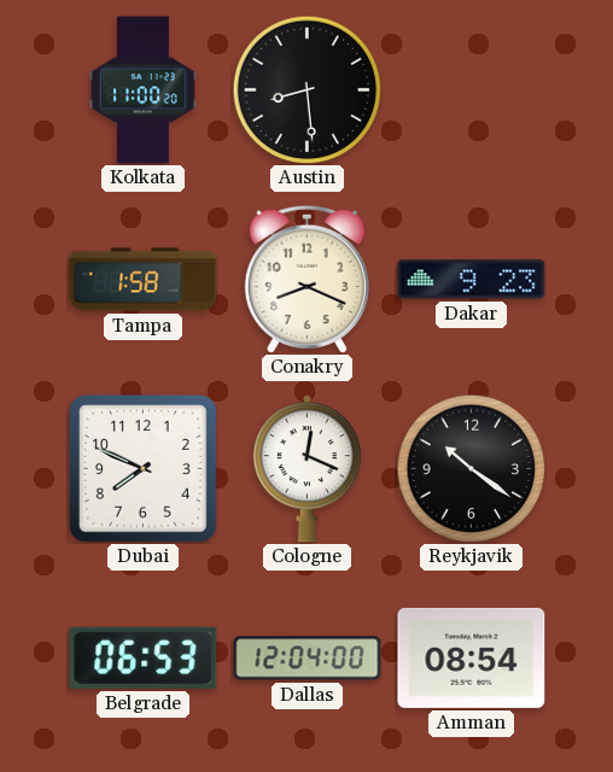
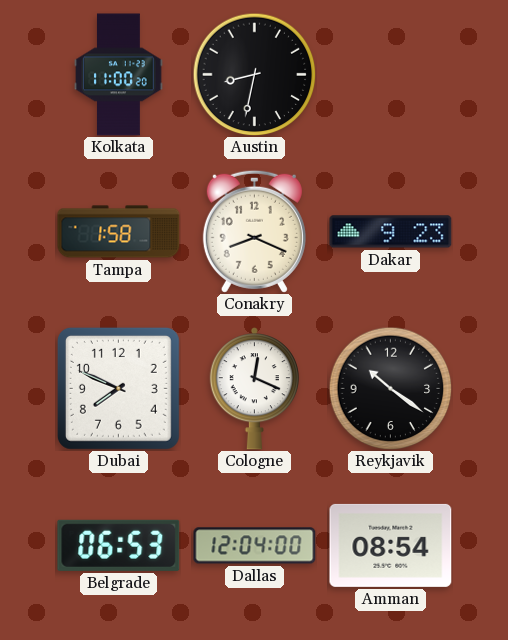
Austin: 8:29 -> 8:32 (254, 74)
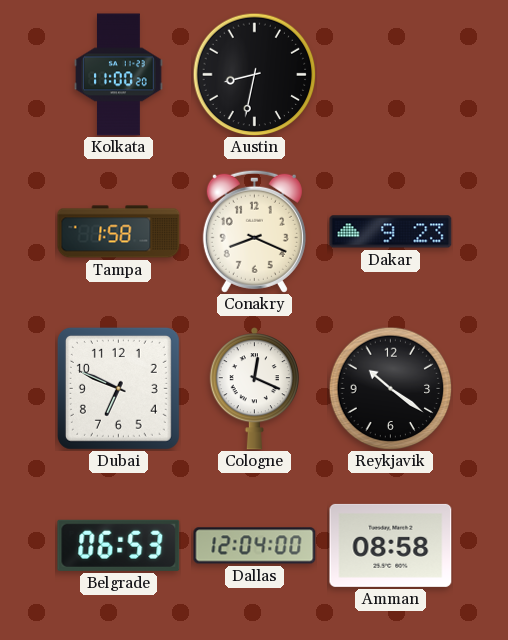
Dubai: 7:49 -> 6:49 (118, 388)
Amman: 08:54 -> 08:58 (391, 545)
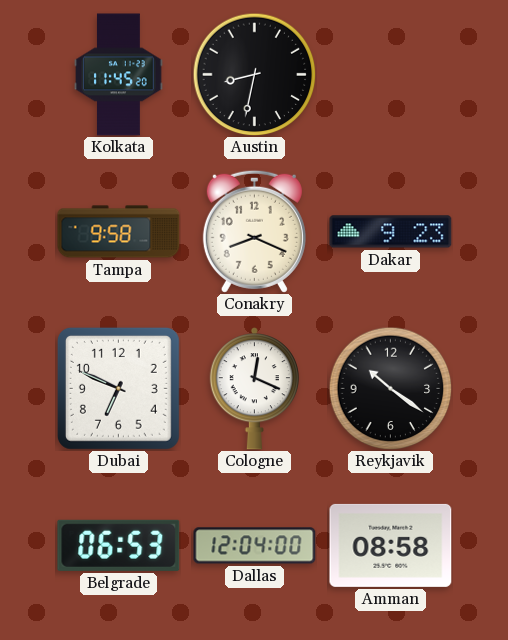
Kolkata: 11:00 -> 11:45 (119, 75)
Tampa: 1:58 -> 9:58 (119, 232)
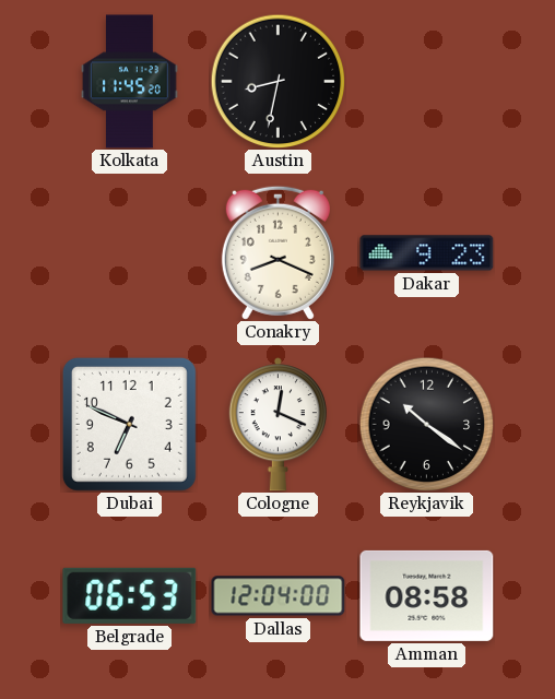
Tampa: 9:58 -> none (119, 232)
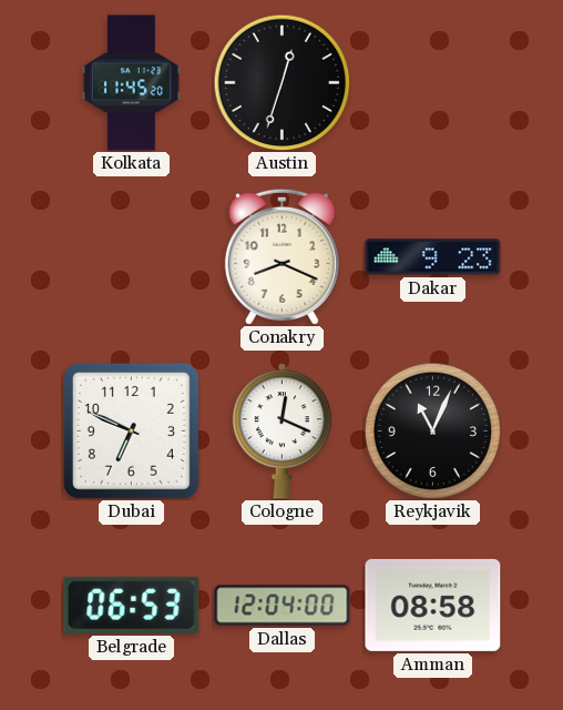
Austin: 8:32 -> 12:33 (281, 82)
Reykjavik: 10:21 -> 11:04 (432, 430)
